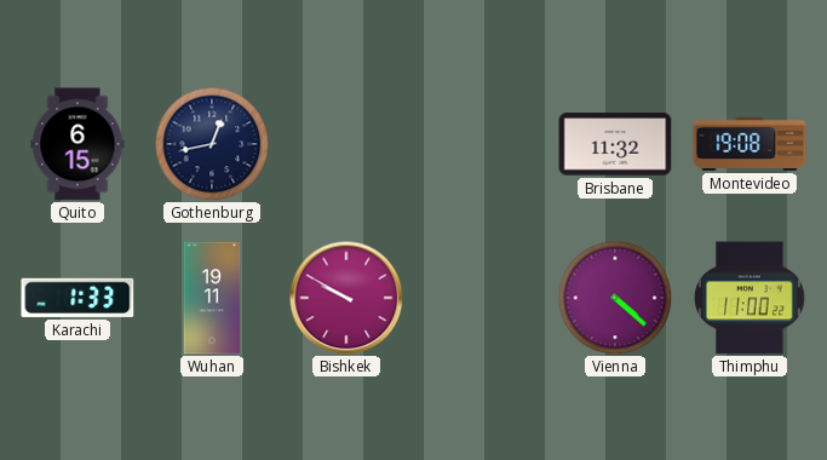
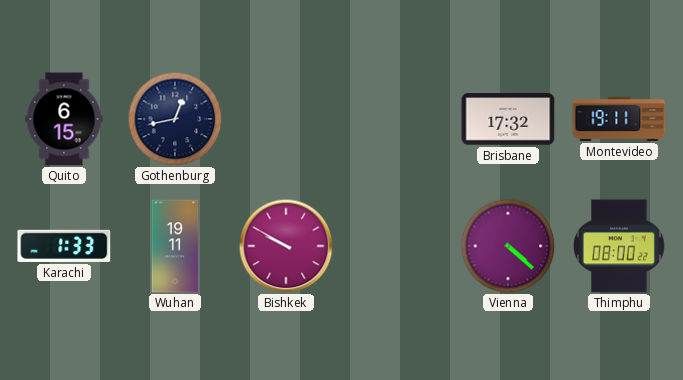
Brisbane: 11:32 -> 17:32 (508, 119)
Montevideo: 19:08 -> 19:11 (619, 119)
Thimphu: 11:00 -> 08:00 (620, 246)
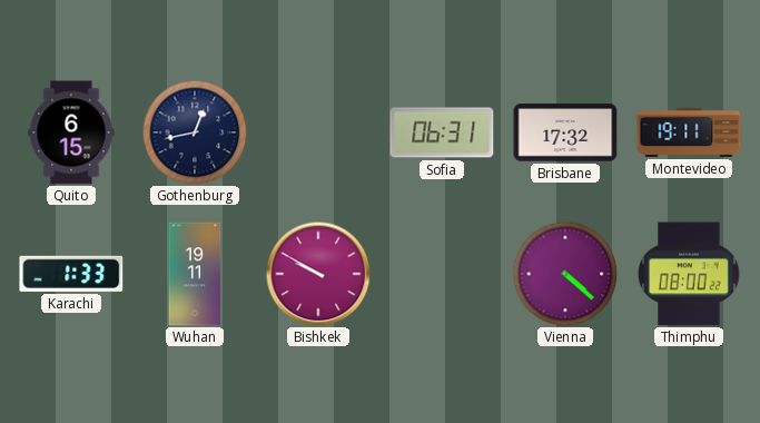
Sofia: none -> 06:31 (442, 132)
